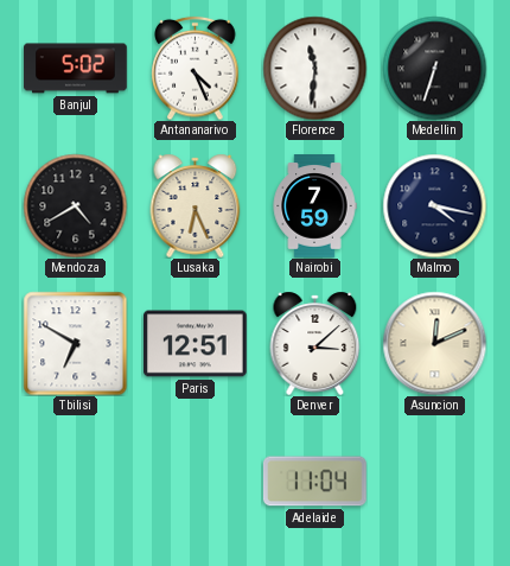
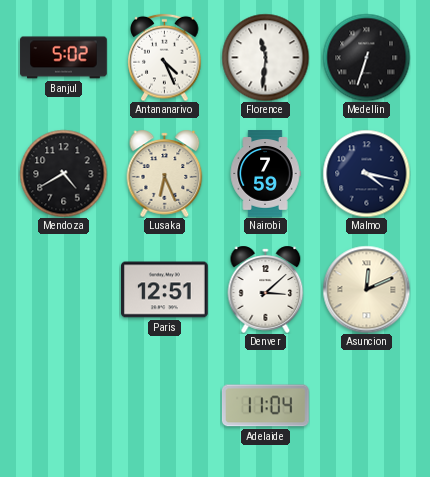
Tbilisi: 6:50 -> none (75, 343)
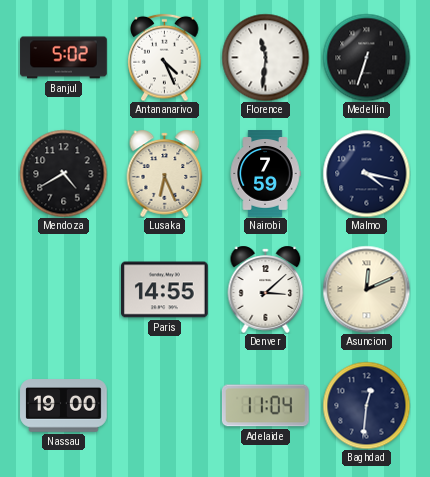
Paris: 12:51 -> 14:55 (165, 290)
Nassau: none -> 19:00 (64, 406)
Baghdad: none -> 12:31 (366, 405)
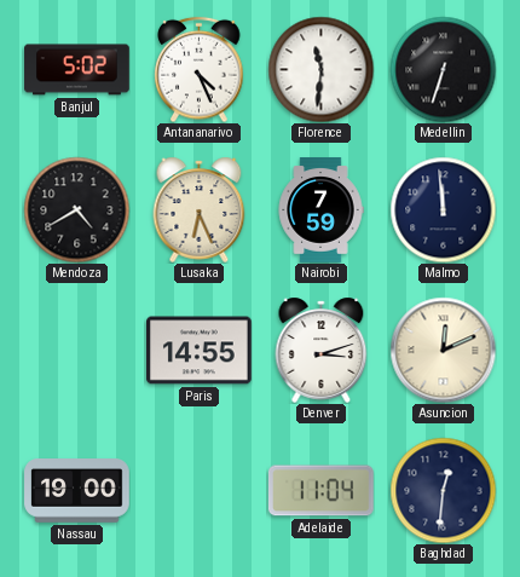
Malmo: 4:17 -> 11:59 (443, 209)
Denver: 3:08 -> 3:12 (322, 350)
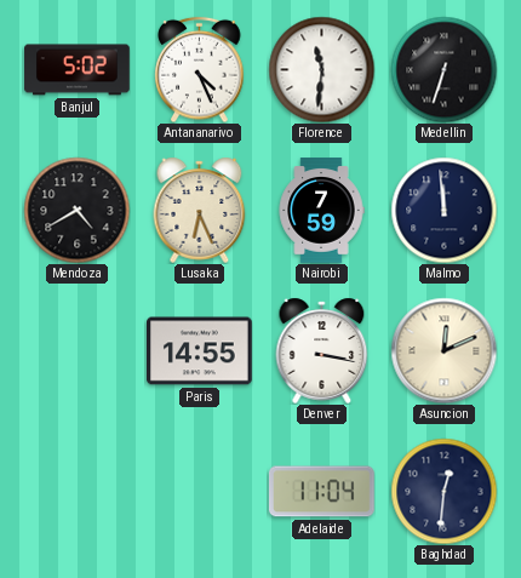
Denver: 3:12 -> 3:17 (322, 350)
Nassau: 19:00 -> none (77, 491)
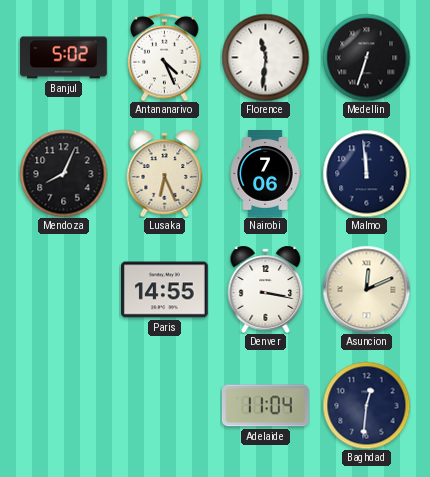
Mendoza: 4:40 -> 8:04 (63, 173)
Nairobi: 7:59 -> 7:06 (265, 174)
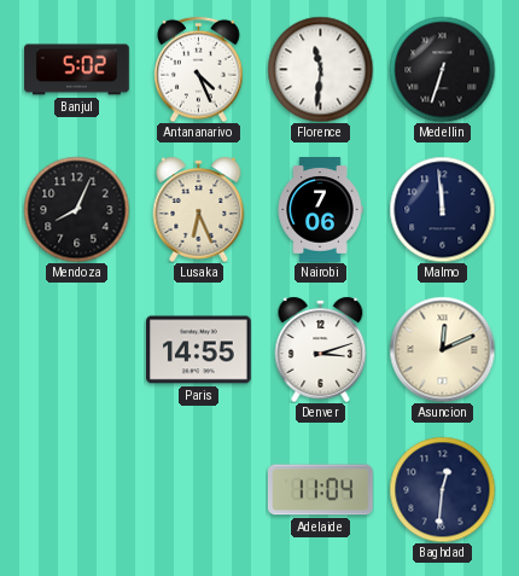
Denver: 3:17 -> 3:12 (321, 349)
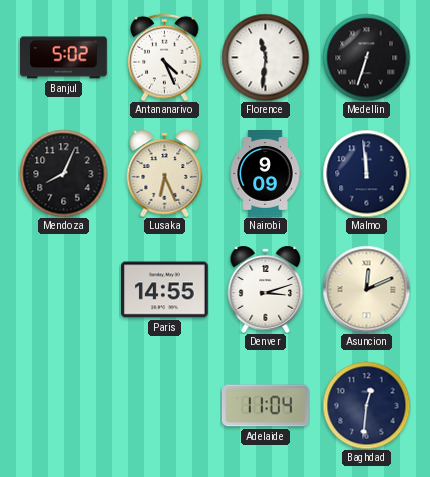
Nairobi: 7:06 -> 9:09 (265, 174)
